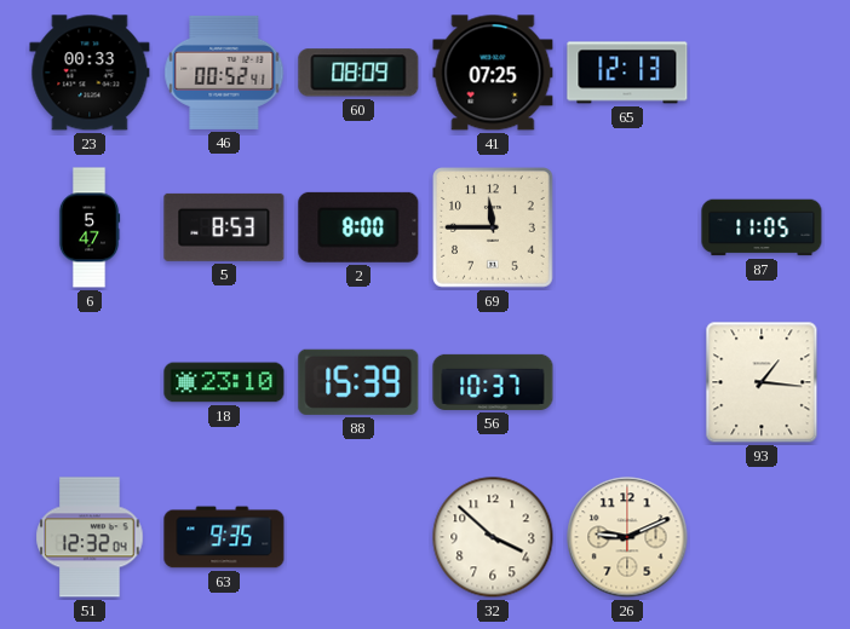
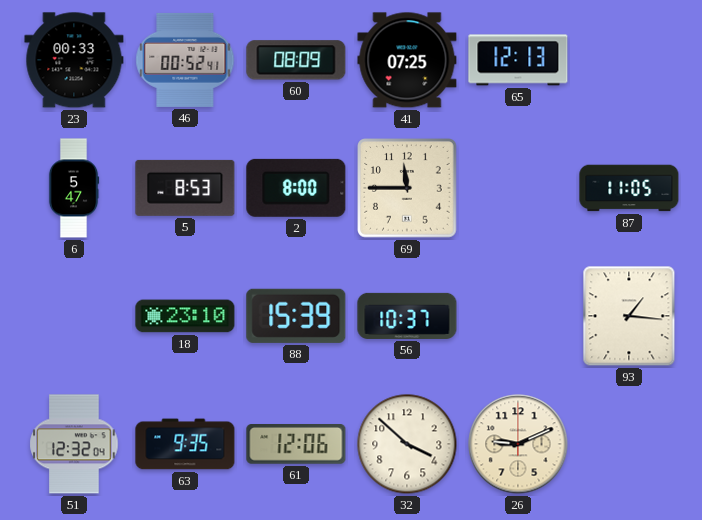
61: none -> 12:06 (296, 444)
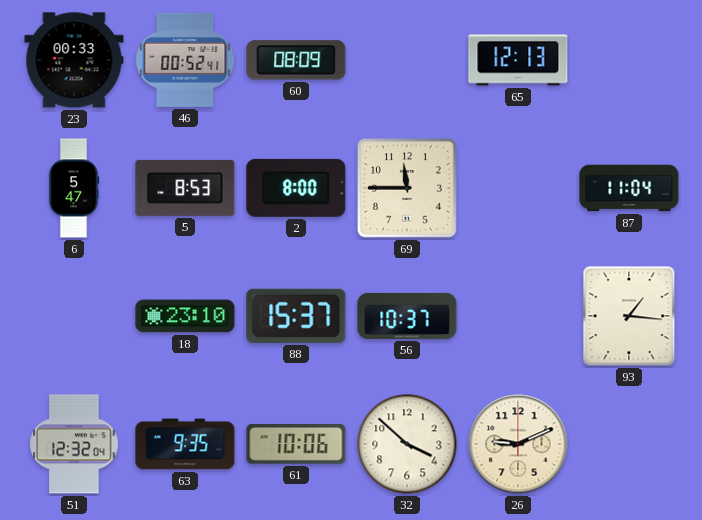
41: 07:25 -> none (407, 60)
87: 11:05 -> 11:04 (629, 188)
88: 15:39 -> 15:37 (296, 316)
61: 12:06 -> 10:06 (296, 444)
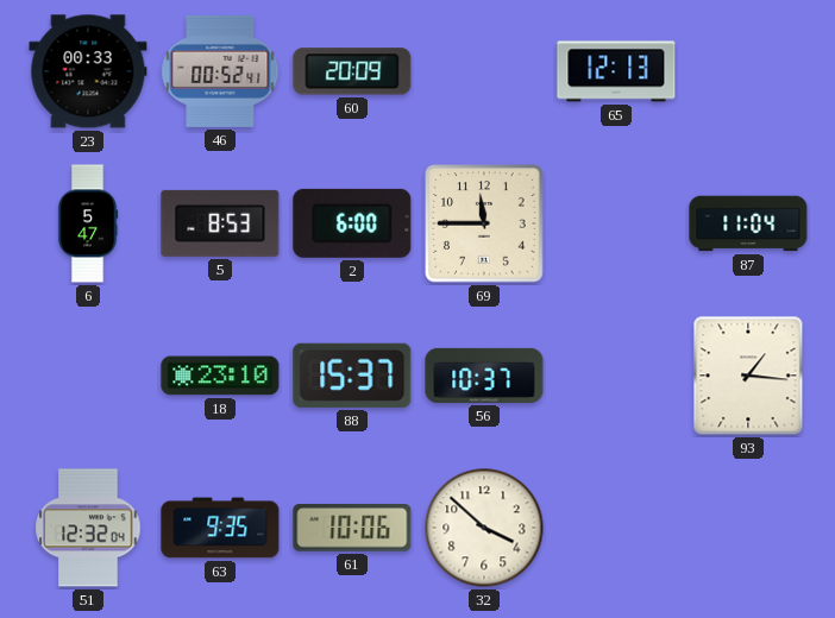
60: 08:09 -> 20:09 (352, 71)
2: 8:00 -> 6:00 (352, 223)
26: 9:11 -> none (518, 444)
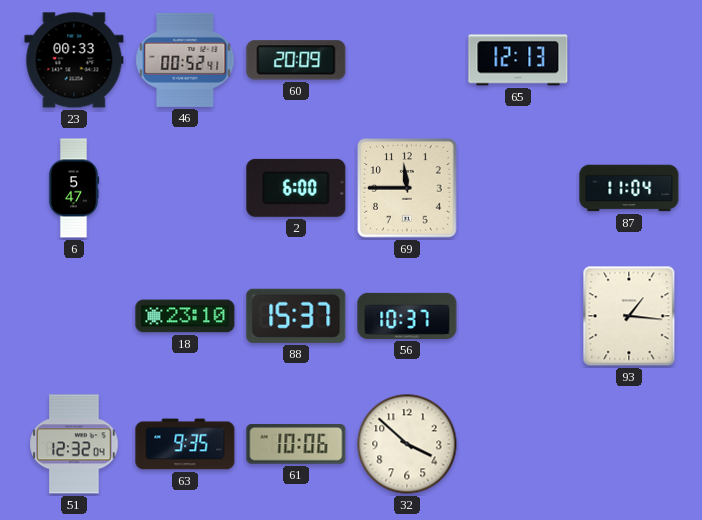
5: 8:53 -> none (220, 223)
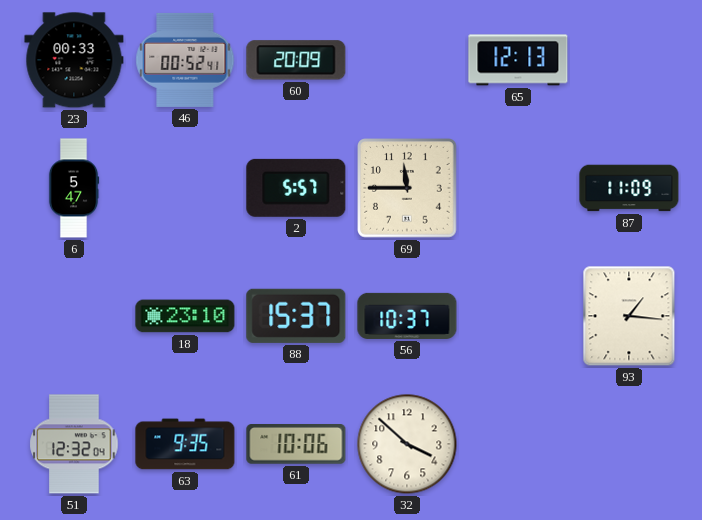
2: 6:00 -> 5:57 (296, 188)
87: 11:04 -> 11:09 (629, 188)
